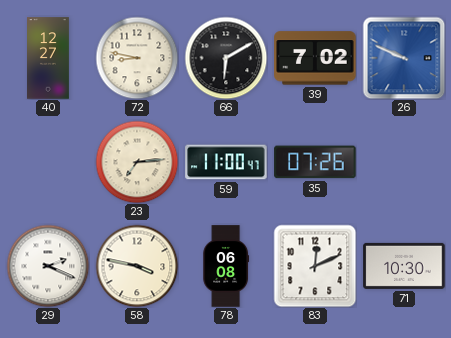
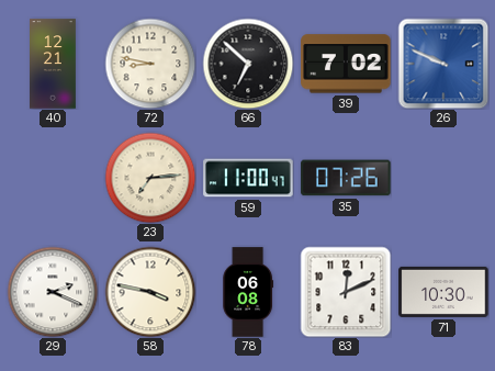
40: 12:27 -> 12:21 (54, 64)
66: 6:10 -> 6:52 (248, 64)
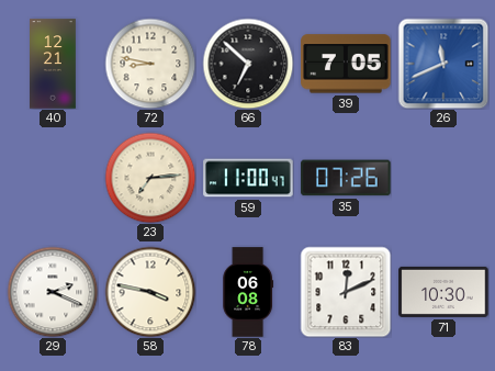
39: 7:02 -> 7:05 (346, 64)
26: 9:49 -> 11:41 (443, 64)
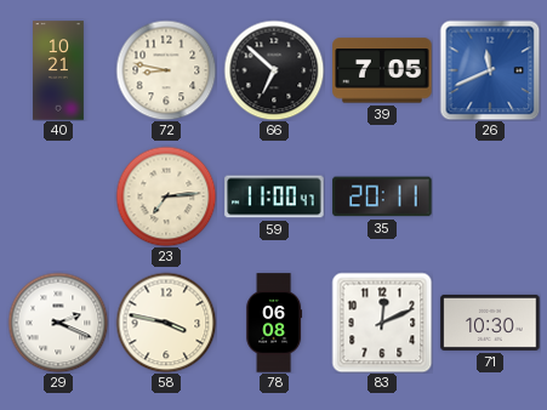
40: 12:21 -> 10:21 (59, 70)
35: 07:26 -> 20:11 (382, 197)
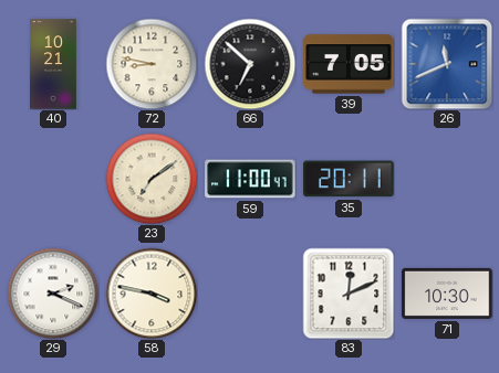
23: 7:14 -> 7:09 (152, 179)
78: 06:08 -> none (274, 323)
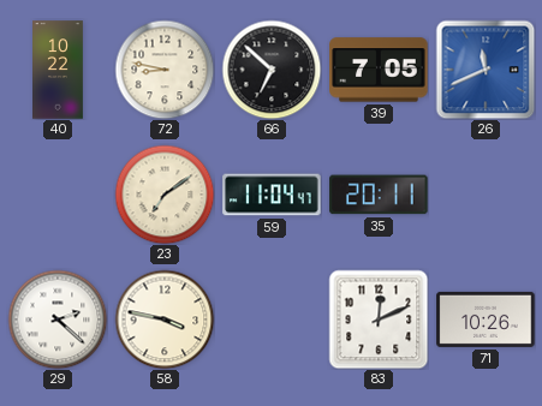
40: 10:21 -> 10:22 (59, 70)
59: 11:00 -> 11:04 (272, 195)
29: 2:19 -> 2:22 (58, 320)
71: 10:30 -> 10:26 (486, 320)
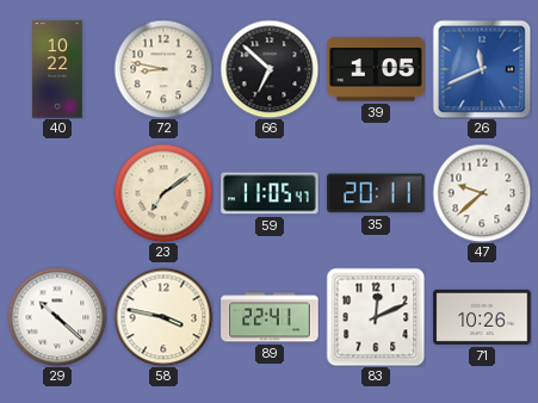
39: 7:05 -> 1:05 (376, 69)
59: 11:04 -> 11:05 (270, 193)
47: none -> 9:38 (482, 193)
29: 2:22 -> 10:22 (57, 317)
89: none -> 22:41 (270, 317)
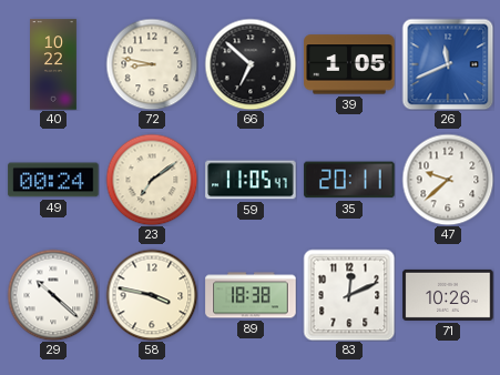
49: none -> 00:24 (53, 180)
89: 22:41 -> 18:38 (251, 295)
